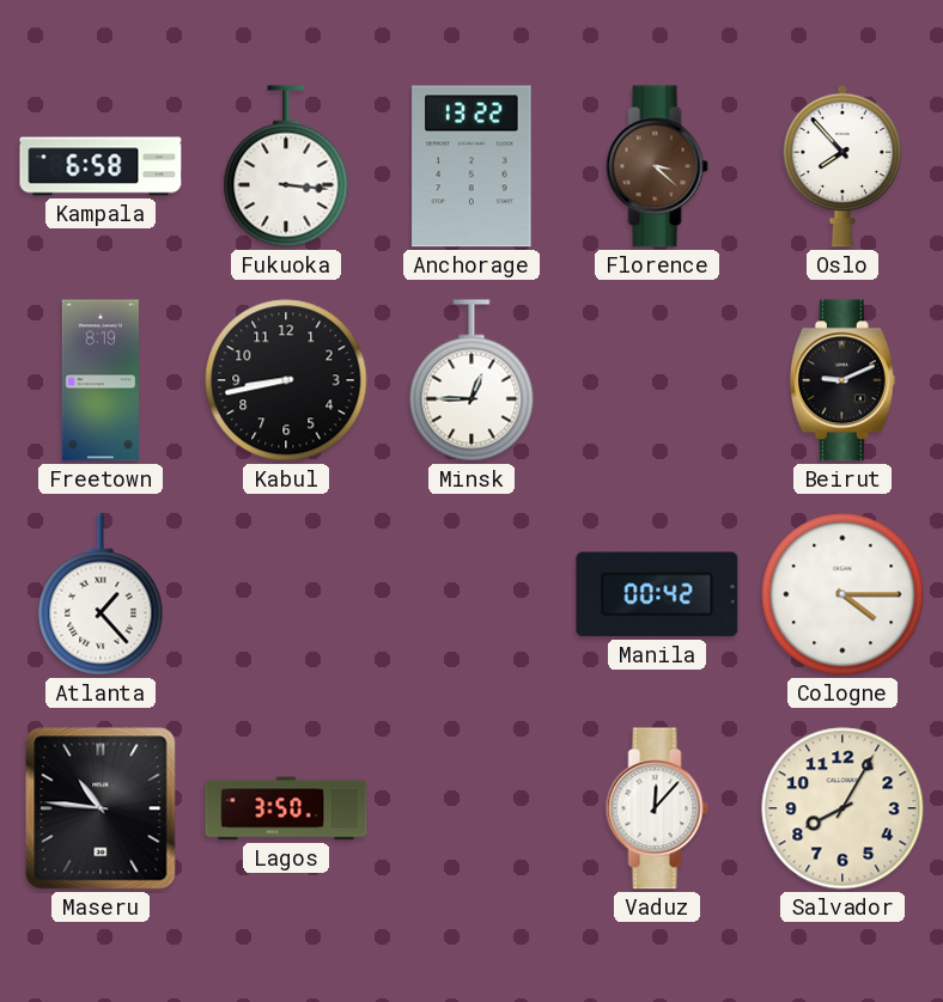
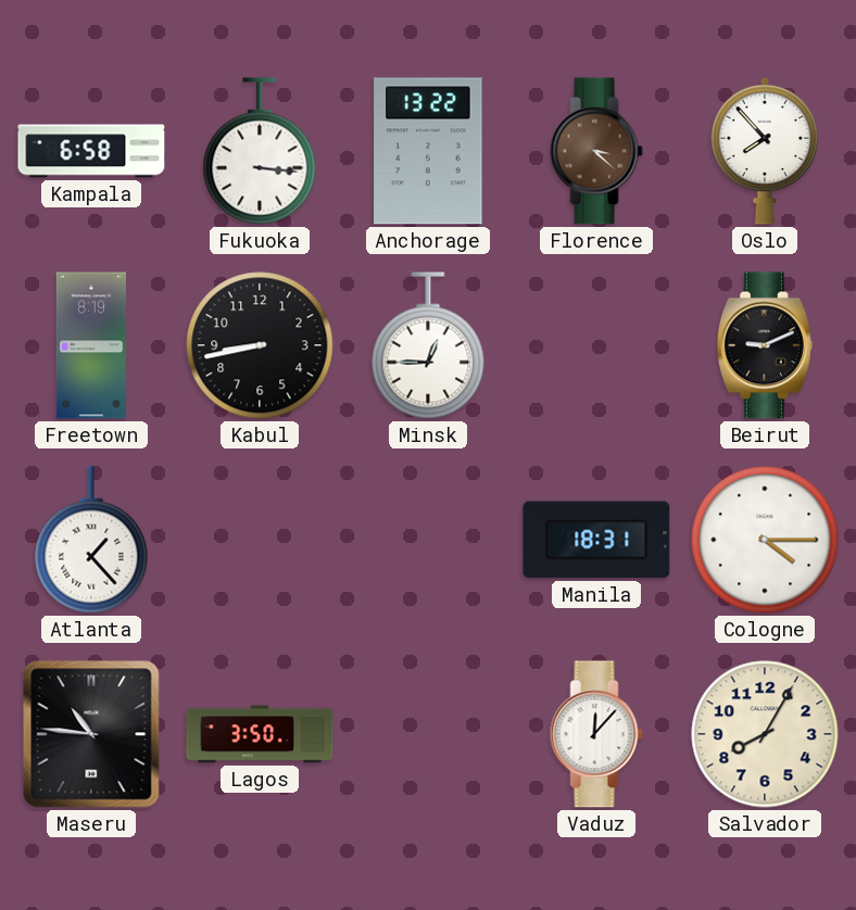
Manila: 00:42 -> 18:31 (596, 540)
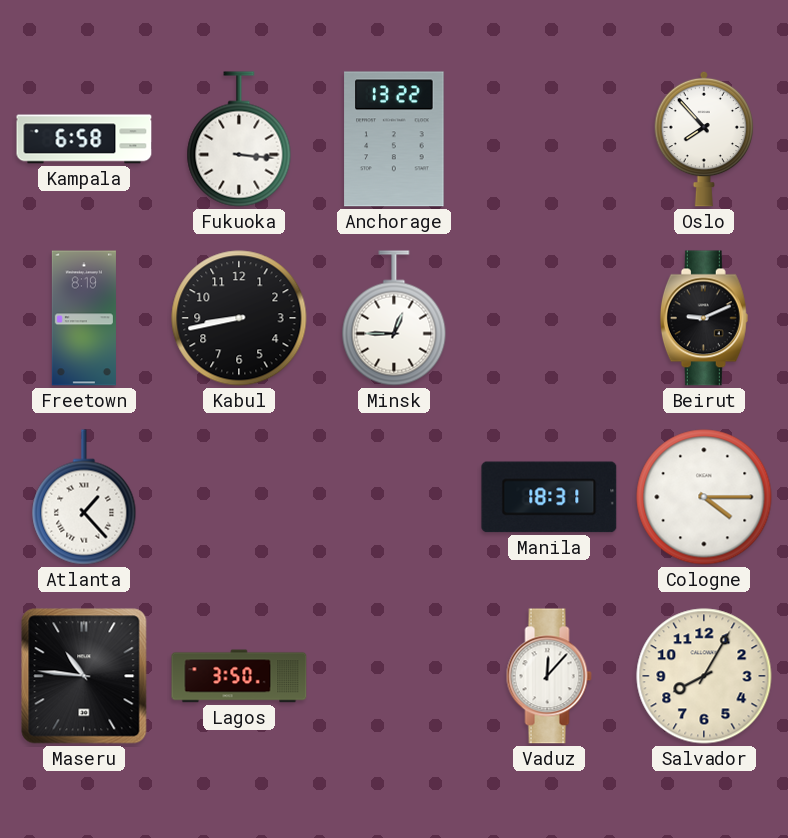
Florence: 3:22 -> none (596, 151)
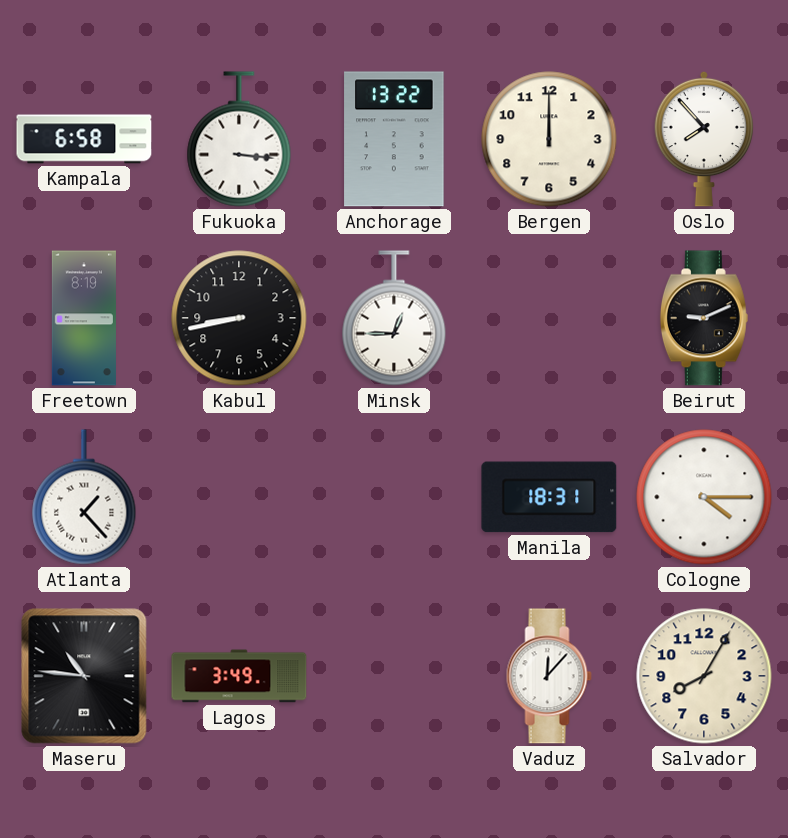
Bergen: none -> 12:00 (549, 139)
Lagos: 3:50 -> 3:49 (239, 676)
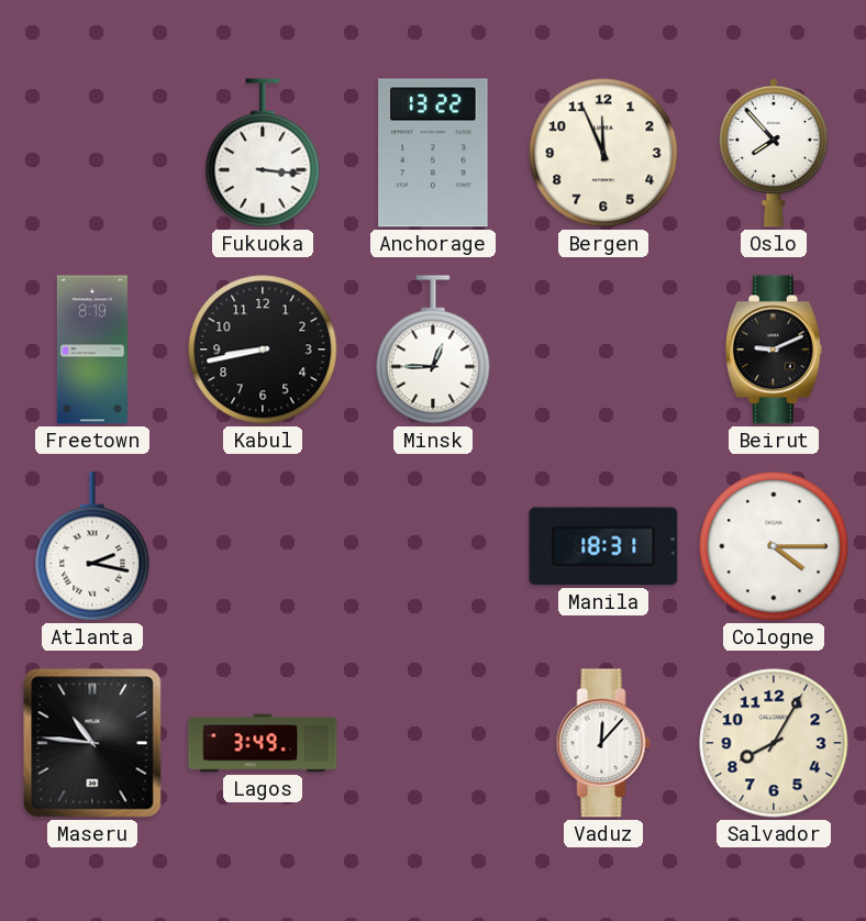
Kampala: 6:58 -> none (84, 139)
Bergen: 12:00 -> 11:56 (603, 153)
Atlanta: 1:23 -> 2:17 (92, 546)
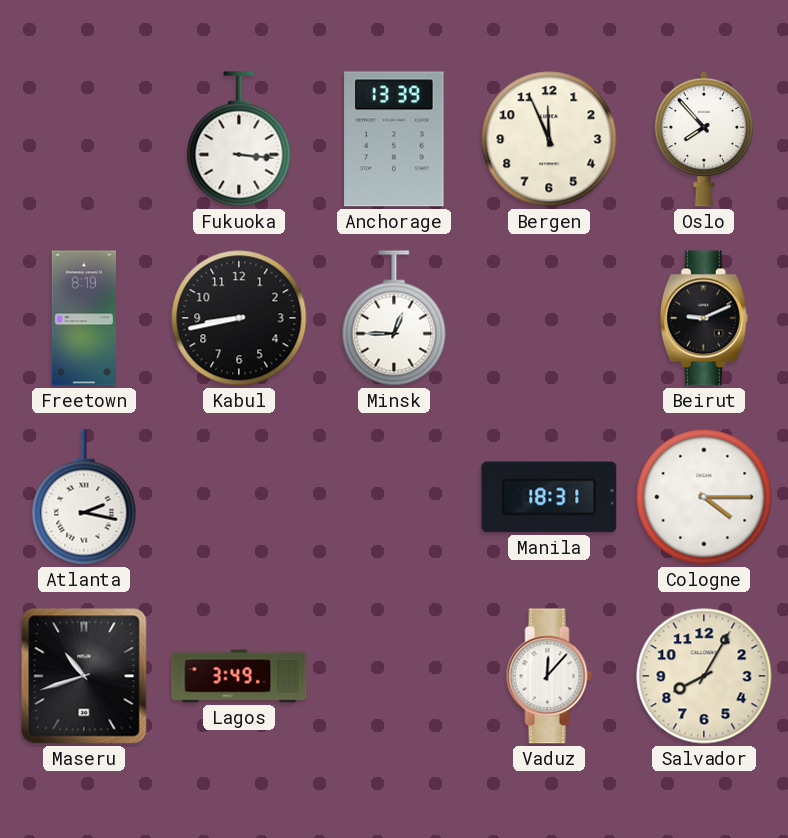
Anchorage: 13:22 -> 13:39 (394, 139)
Maseru: 10:46 -> 10:42 (84, 676)
